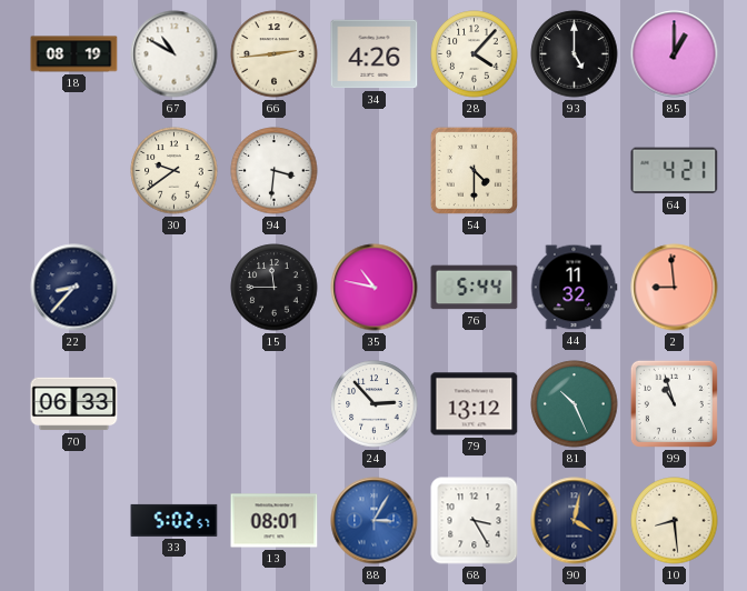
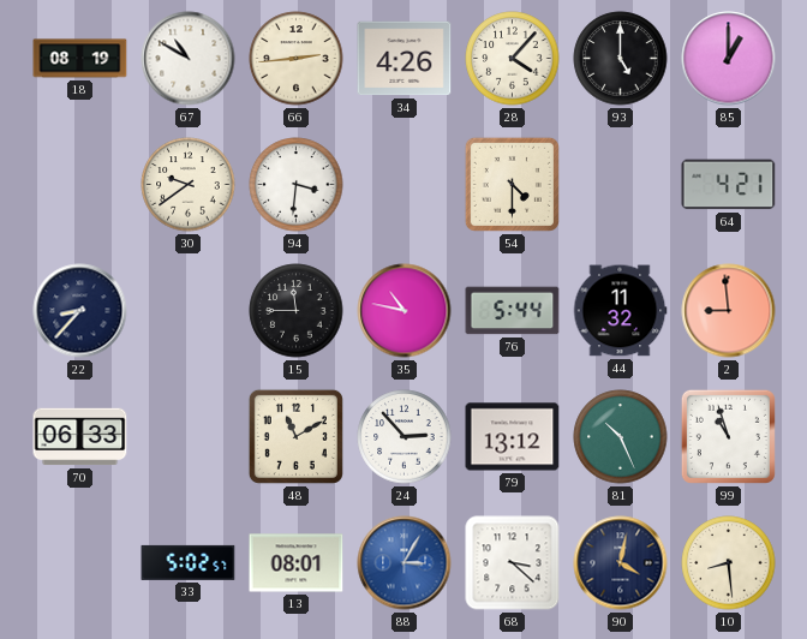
48: none -> 11:10 (295, 436)
68: 3:25 -> 3:22 (513, 563)
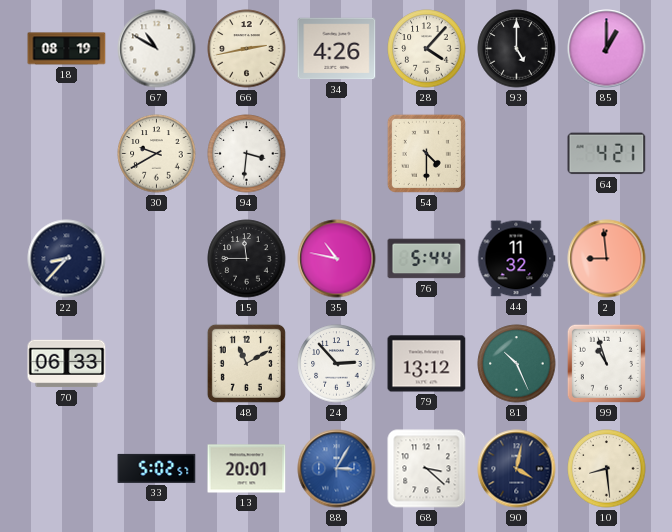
66: 2:44 -> 2:43 (247, 49)
30: 9:39 -> 9:40 (157, 154)
13: 08:01 -> 20:01 (247, 469)
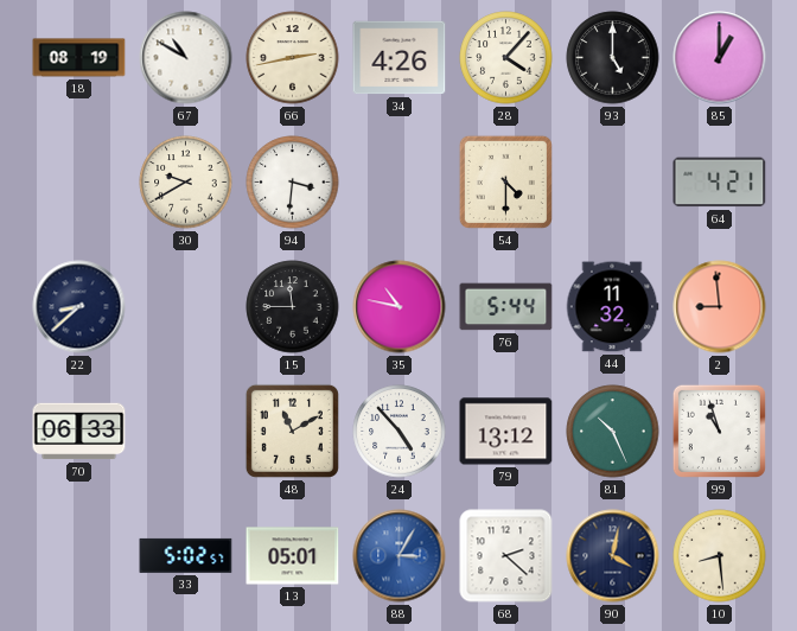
22: 8:37 -> 8:38 (79, 307)
24: 2:53 -> 4:53 (400, 432)
13: 20:01 -> 05:01 (293, 556)
68: 3:22 -> 2:22 (506, 556)
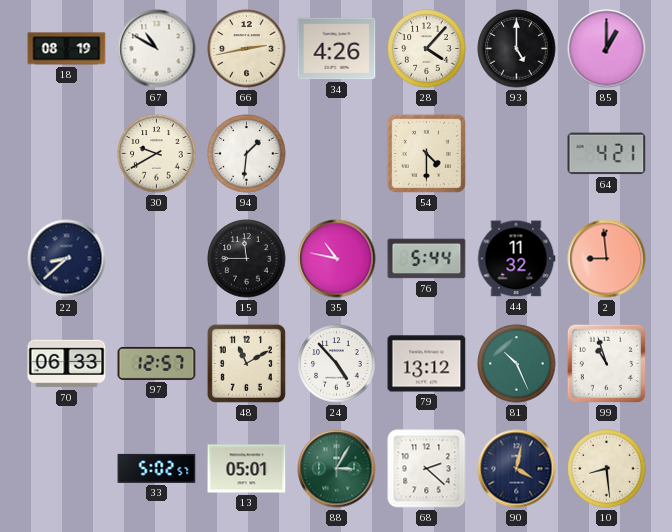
94: 3:31 -> 1:31 (247, 154)
97: none -> 12:57 (157, 363)
88 dial: blue -> green (337, 469)
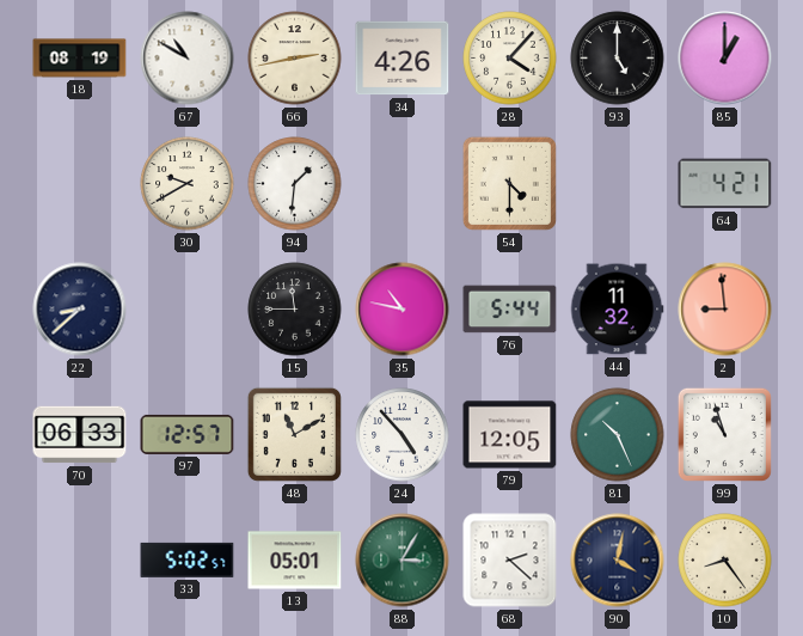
79: 13:12 -> 12:05 (510, 435)
10: 8:29 -> 8:24 (725, 561)
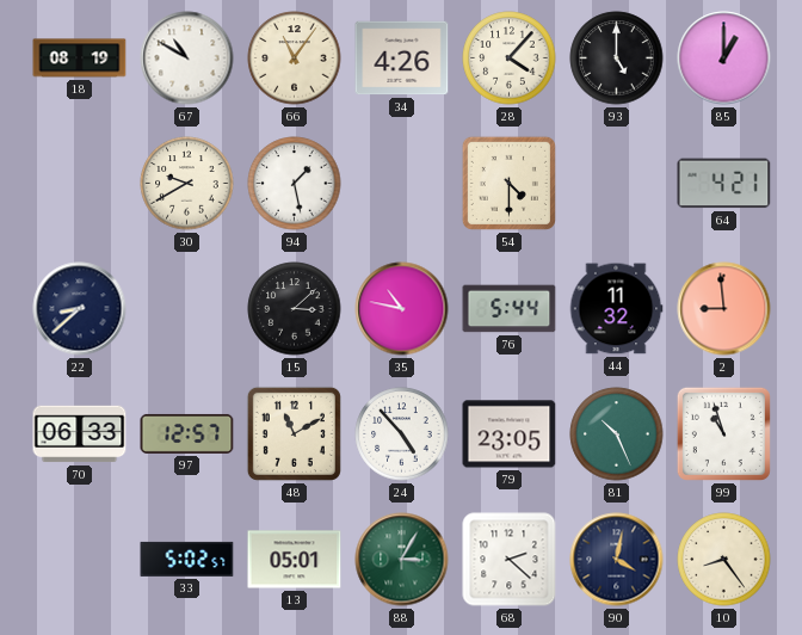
66: 2:43 -> 11:06 (295, 58)
94: 1:31 -> 1:28 (295, 184)
15: 11:45 -> 3:08 (295, 309)
79: 12:05 -> 23:05 (510, 434)
